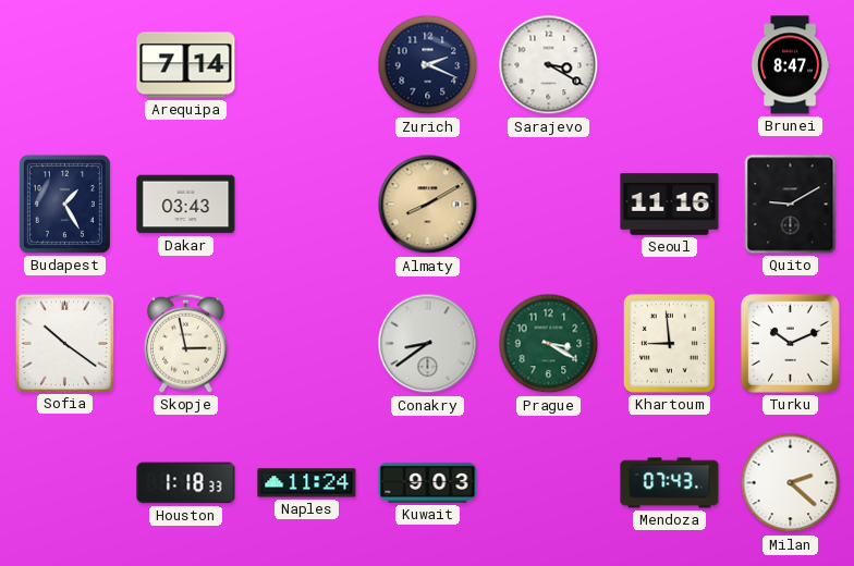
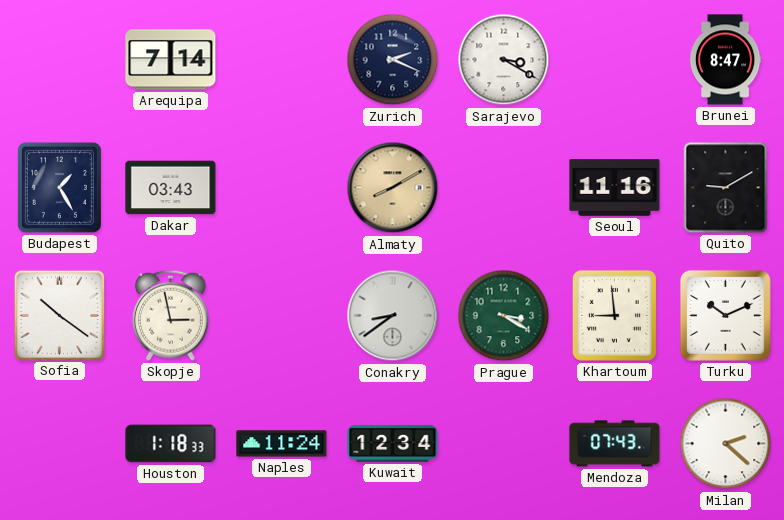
Kuwait: 9:03 -> 12:34 (393, 443)
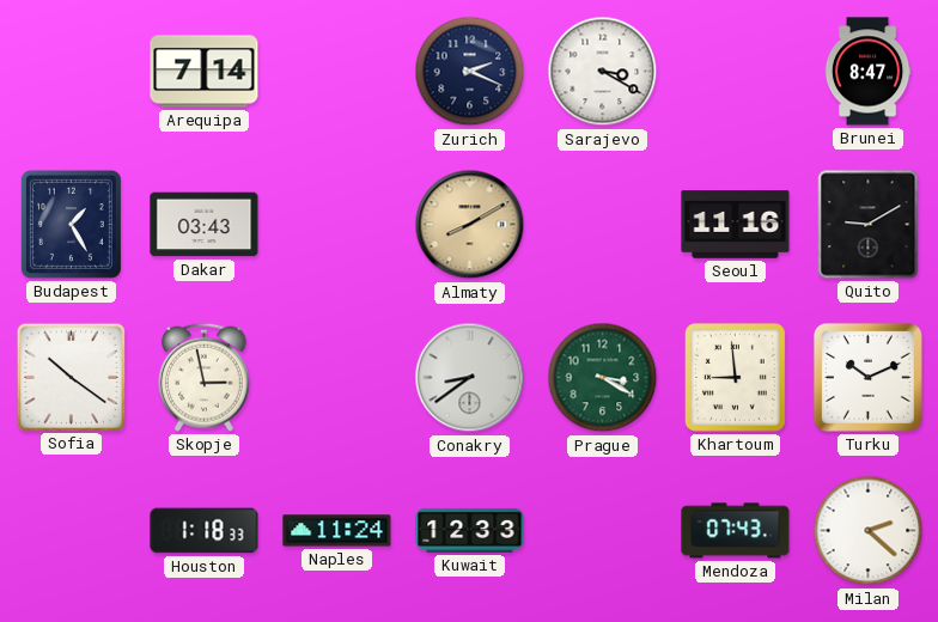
Kuwait: 12:34 -> 12:33 (470, 530)
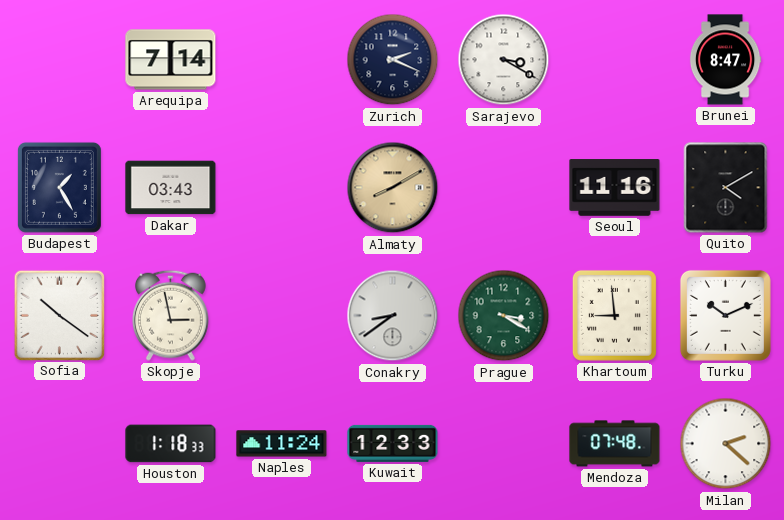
Quito: 9:10 -> 4:10 (726, 188)
Mendoza: 07:43 -> 07:48 (615, 444)
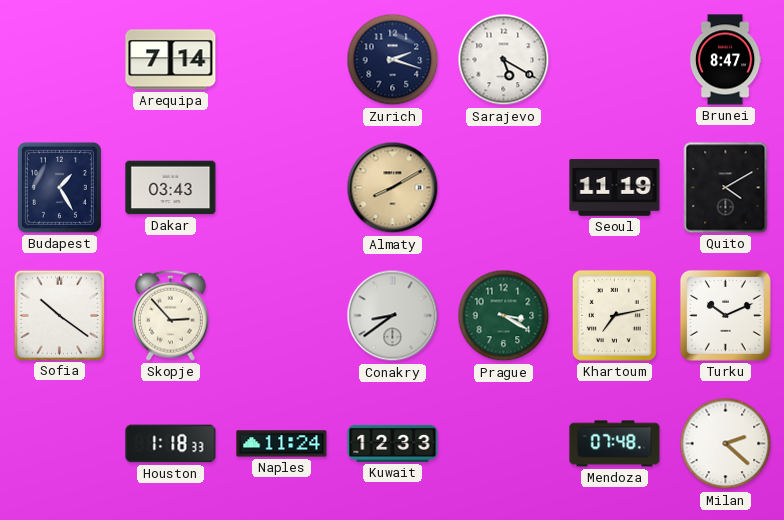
Zurich: 2:19 -> 2:18 (393, 60)
Sarajevo: 3:20 -> 5:20 (504, 60)
Seoul: 11:16 -> 11:19 (615, 188)
Skopje: 2:58 -> 2:53 (170, 315)
Khartoum: 8:59 -> 7:13 (614, 315)
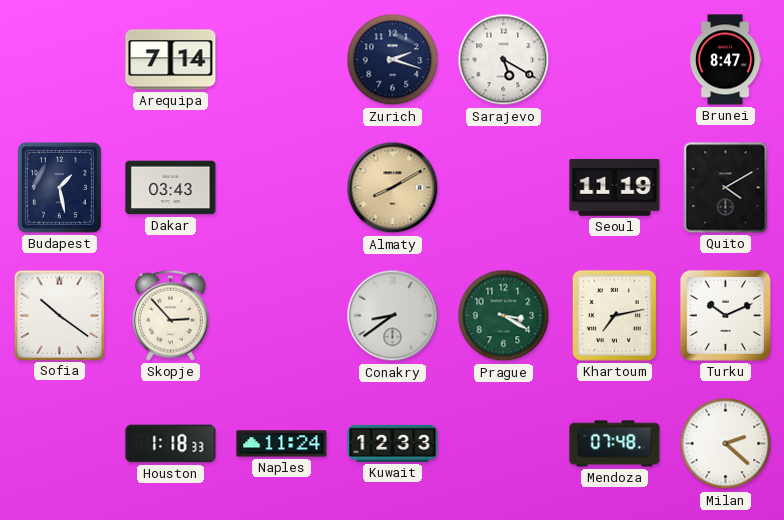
Budapest: 1:25 -> 1:28 (59, 187)
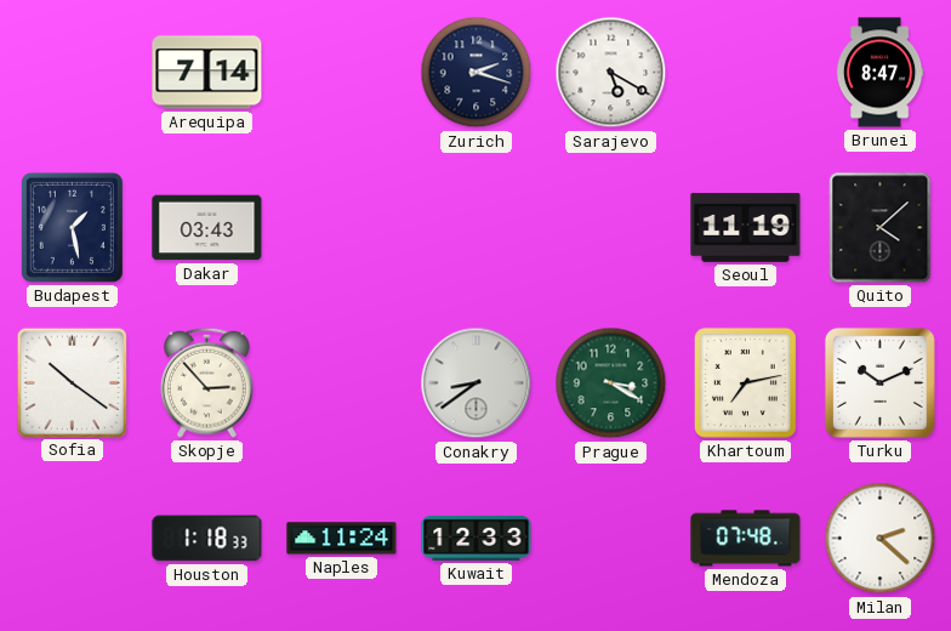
Almaty: 8:10 -> none (393, 188)
Quito: 4:10 -> 4:08 (881, 228)
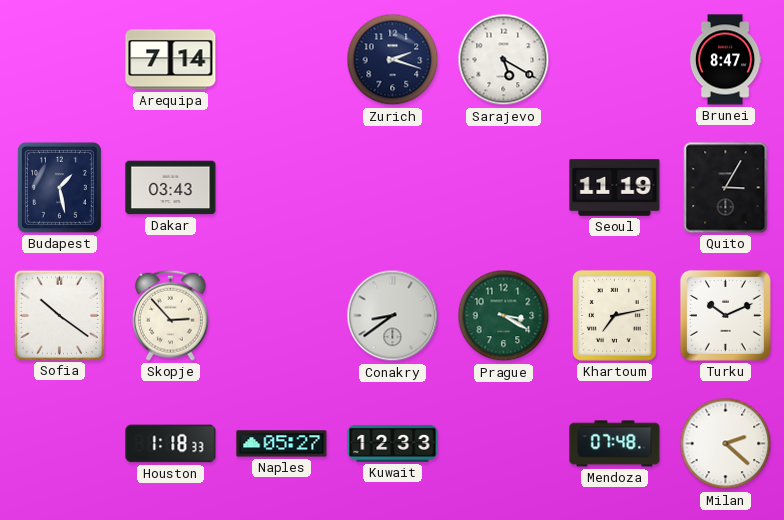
Quito: 4:08 -> 3:05 (726, 188)
Naples: 11:24 -> 05:27 (282, 444)
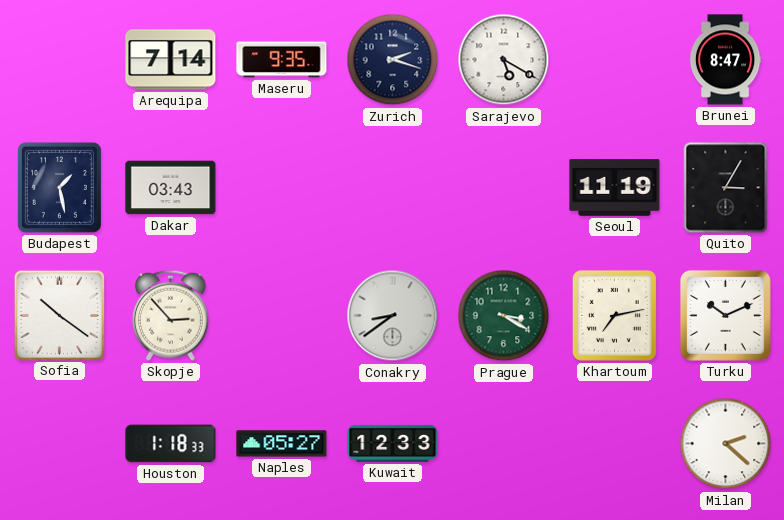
Maseru: none -> 9:35 (282, 60)
Mendoza: 07:48 -> none (615, 444)
